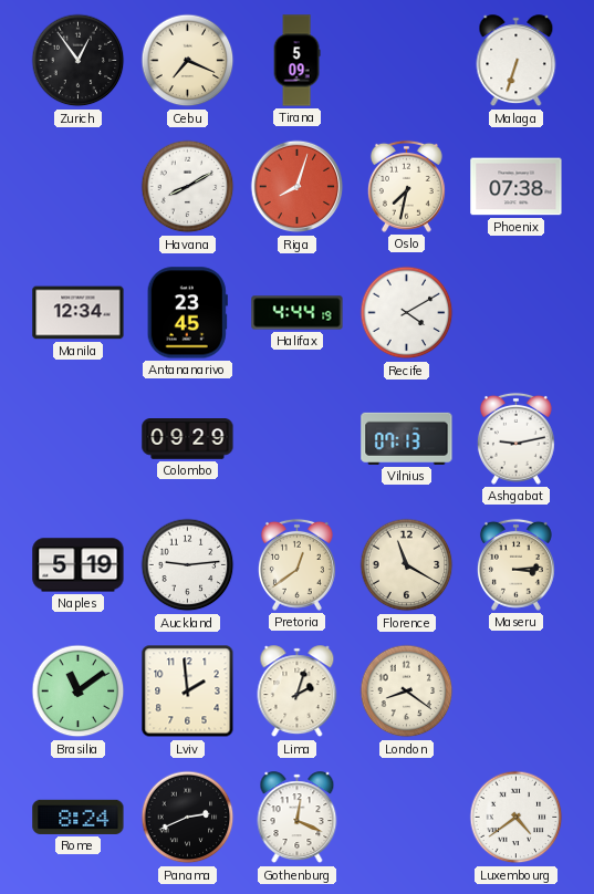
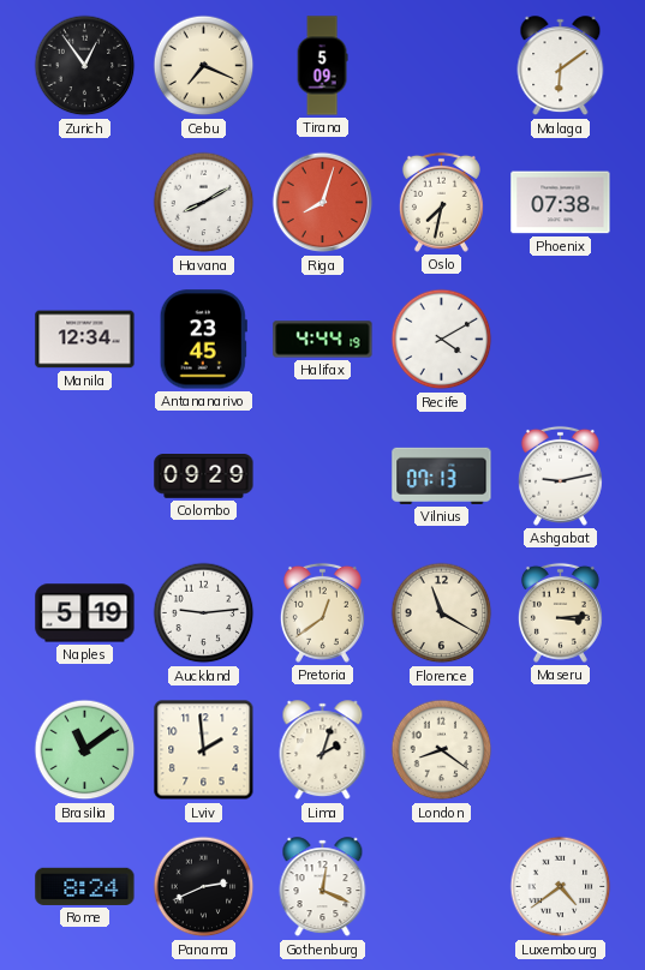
Malaga: 6:33 -> 6:09 (561, 66)
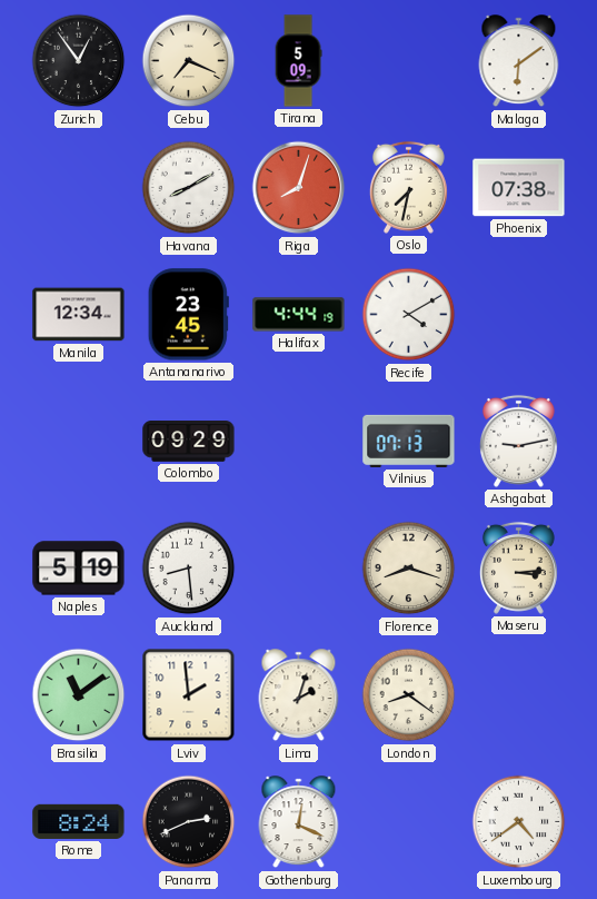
Auckland: 9:14 -> 8:29 (189, 569)
Pretoria: 12:39 -> none (322, 612)
Florence: 11:20 -> 8:18 (409, 569)
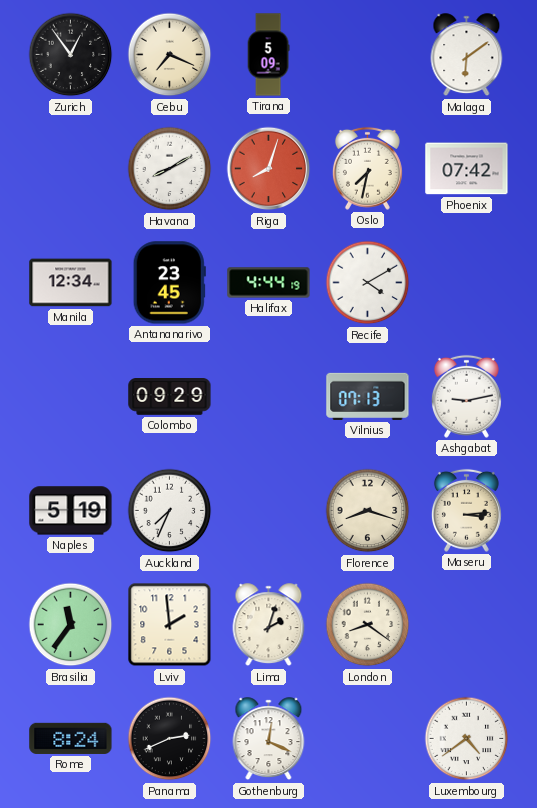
Phoenix: 07:38 -> 07:42 (467, 169)
Auckland: 8:29 -> 7:34 (170, 511)
Brasilia: 11:09 -> 11:36 (71, 625)
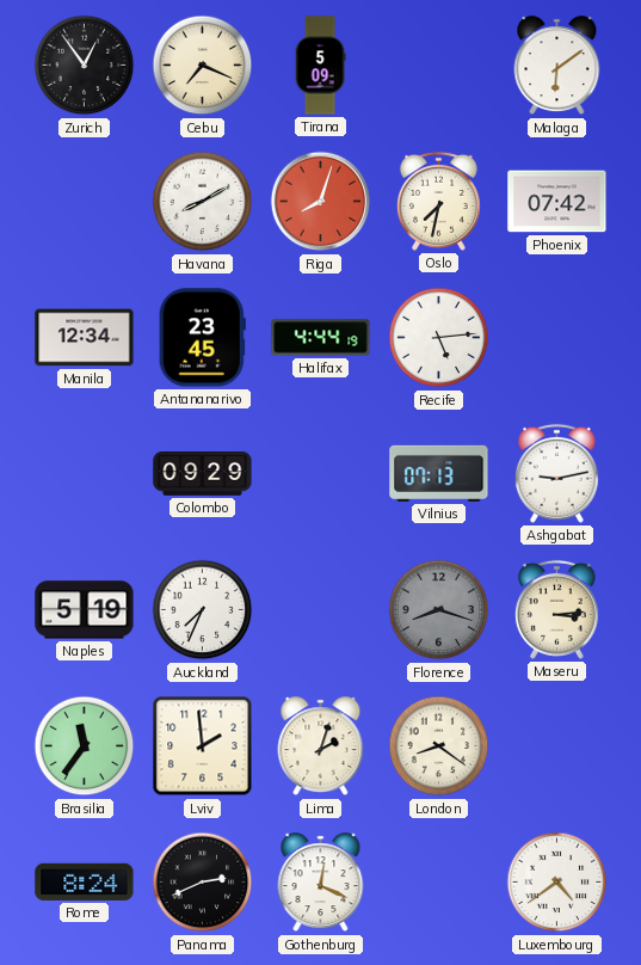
Recife: 4:10 -> 5:14 (439, 338)
Florence dial: cream -> grey (439, 610)
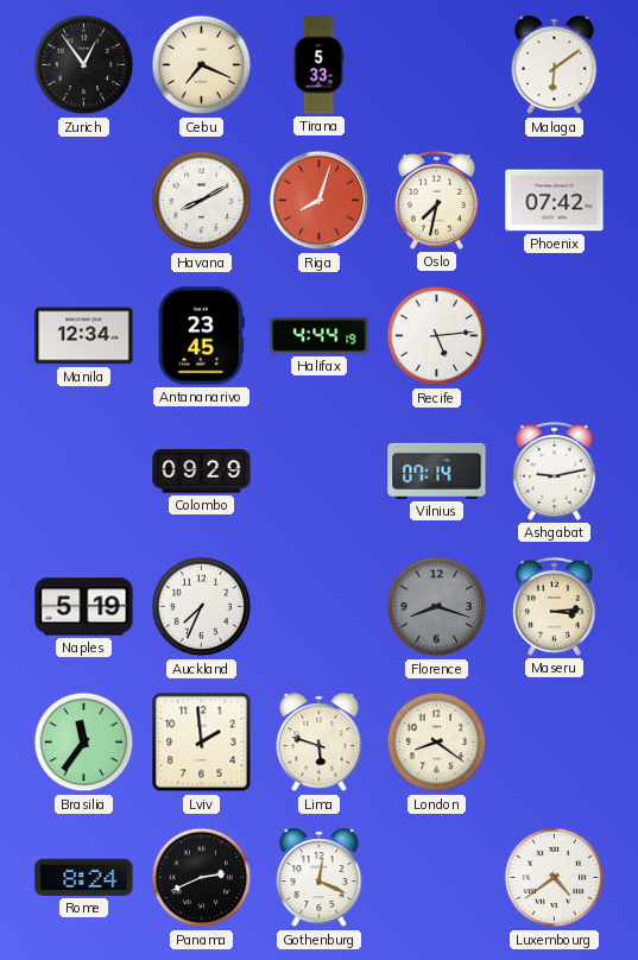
Tirana: 5:09 -> 5:33 (318, 65)
Vilnius: 07:13 -> 07:14 (437, 470)
Lima: 2:03 -> 5:48 (320, 743)
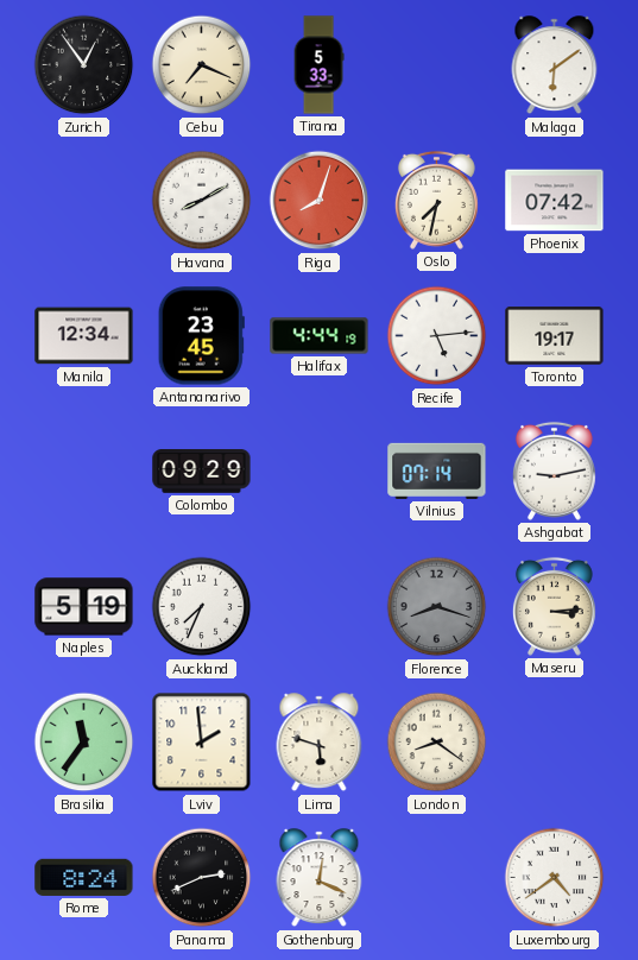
Toronto: none -> 19:17 (555, 336)
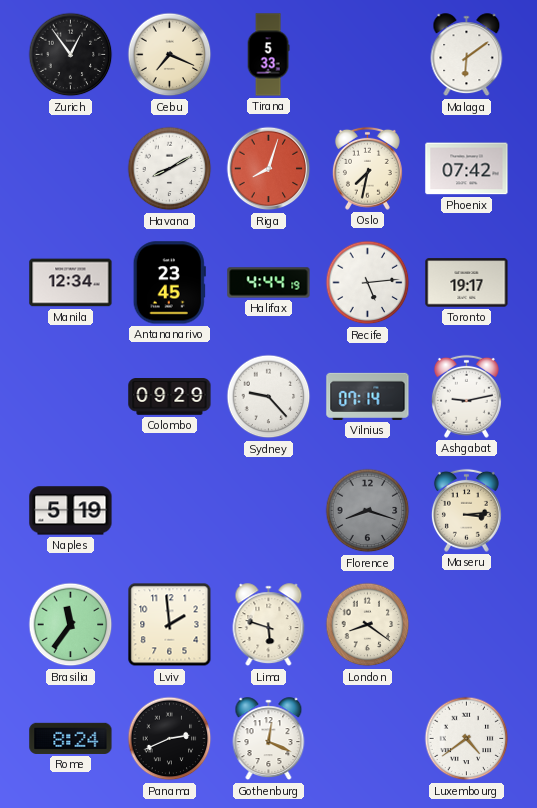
Sydney: none -> 9:23 (269, 397)
Auckland: 7:34 -> none (202, 607)
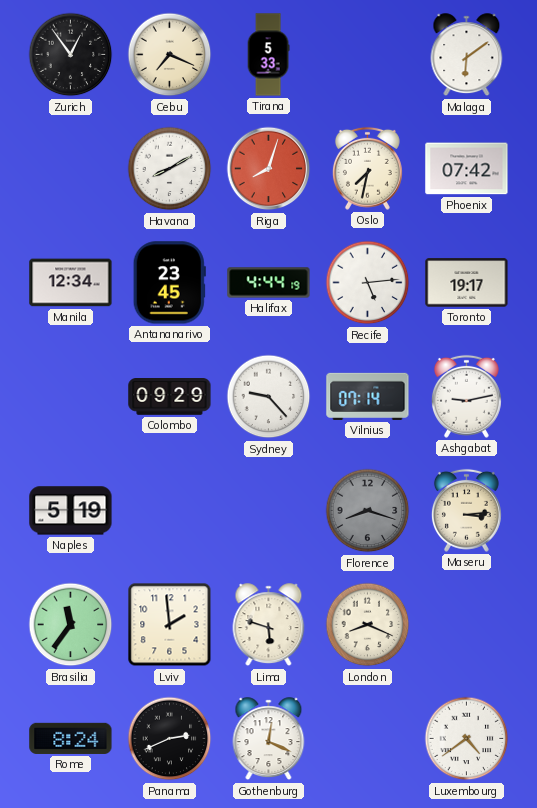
London: 8:21 -> 8:19 (368, 625)
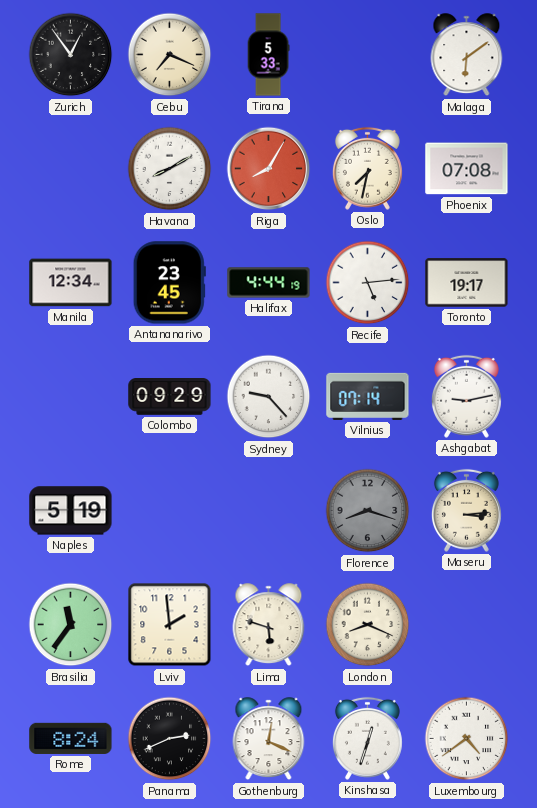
Riga: 8:03 -> 8:05 (269, 169)
Phoenix: 07:42 -> 07:08 (467, 169)
Kinshasa: none -> 12:33 (367, 738)
